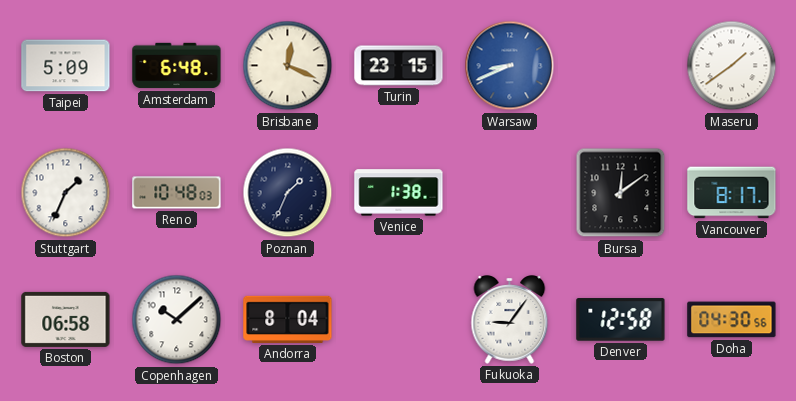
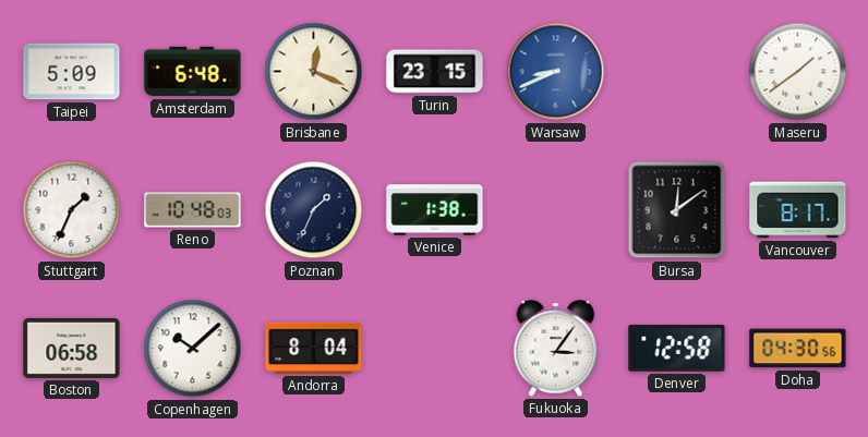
Fukuoka: 9:06 -> 3:06 (556, 349)
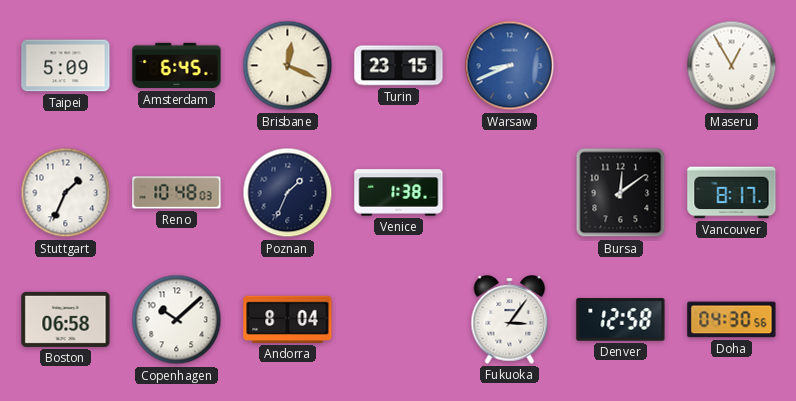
Amsterdam: 6:48 -> 6:45 (177, 66)
Maseru: 1:39 -> 12:55 (732, 66)
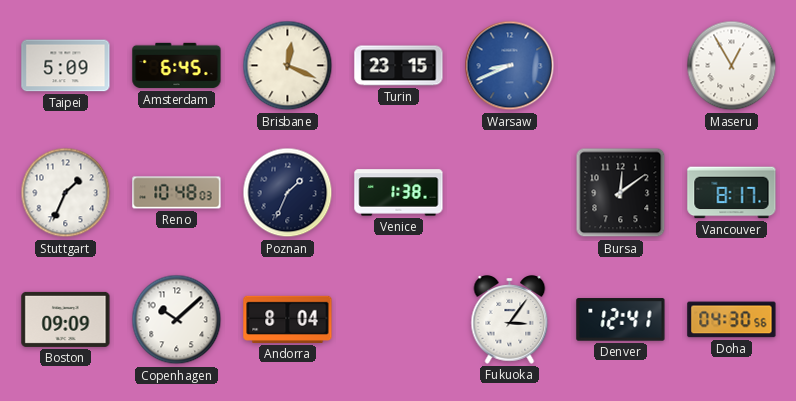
Boston: 06:58 -> 09:09 (66, 319)
Denver: 12:58 -> 12:41 (621, 320)
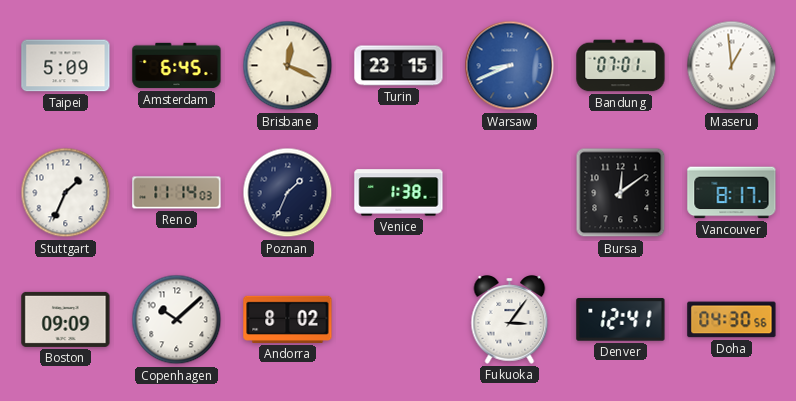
Bandung: none -> 07:01 (621, 66)
Maseru: 12:55 -> 12:59 (732, 66)
Reno: 10:48 -> 11:14 (177, 193)
Andorra: 8:04 -> 8:02 (288, 319)
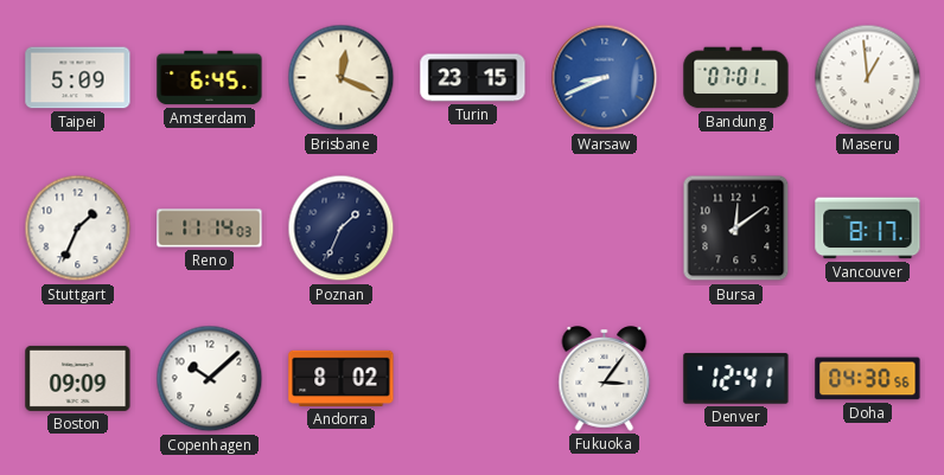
Venice: 1:38 -> none (399, 193)
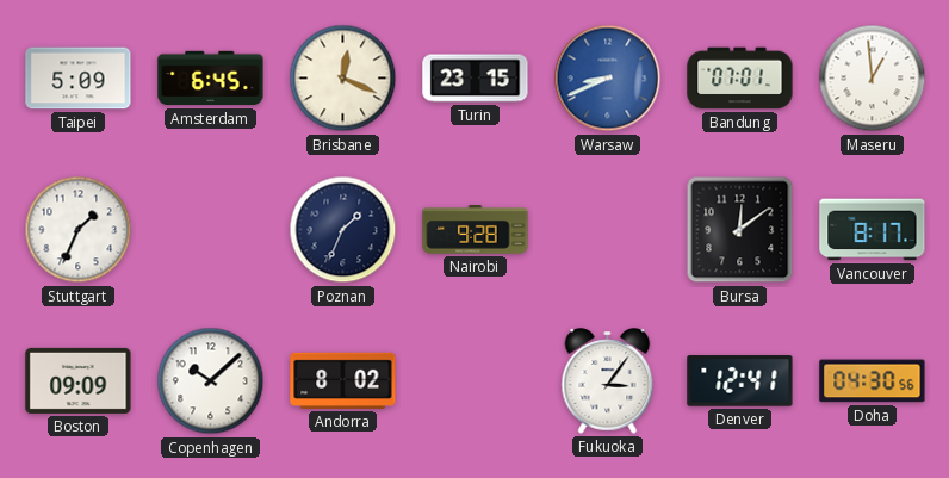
Reno: 11:14 -> none (210, 229)
Nairobi: none -> 9:28 (476, 230)
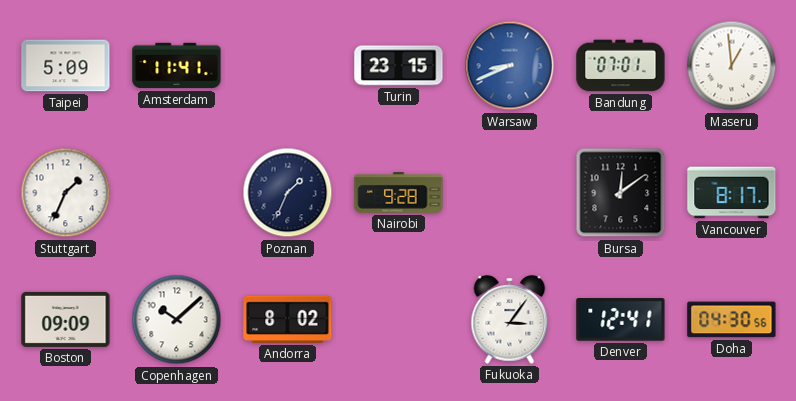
Amsterdam: 6:45 -> 11:41 (177, 66)
Brisbane: 12:19 -> none (343, 79)
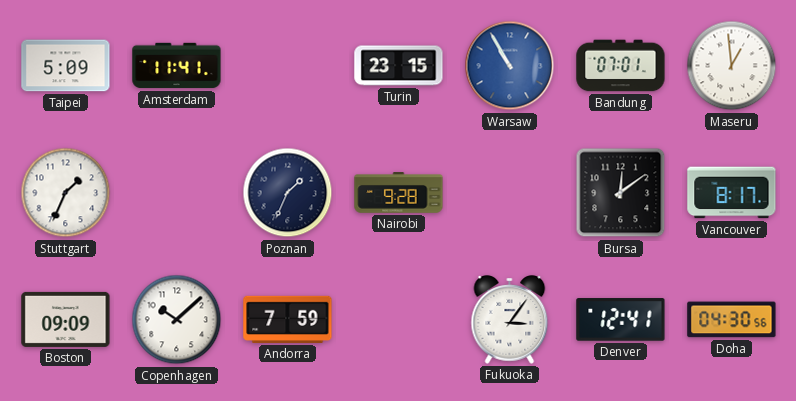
Warsaw: 8:41 -> 10:55 (510, 66)
Andorra: 8:02 -> 7:59 (288, 319)
